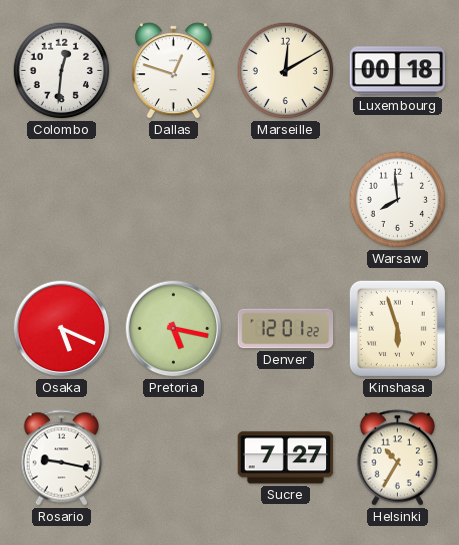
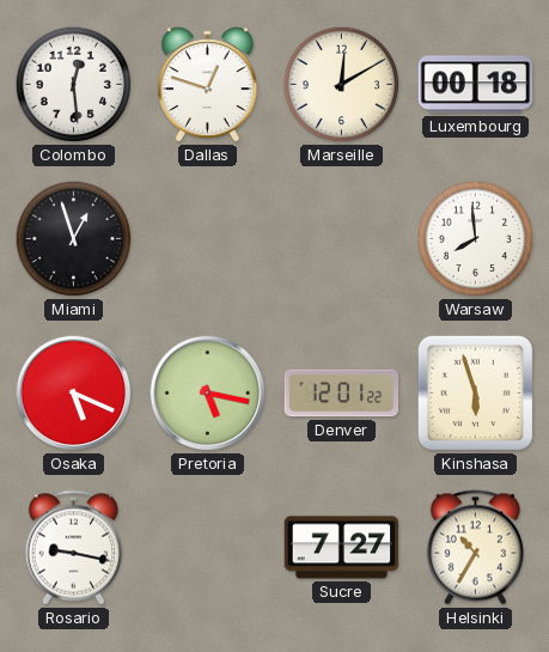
Colombo: 12:31 -> 12:29 (74, 85)
Miami: none -> 12:57 (74, 239)
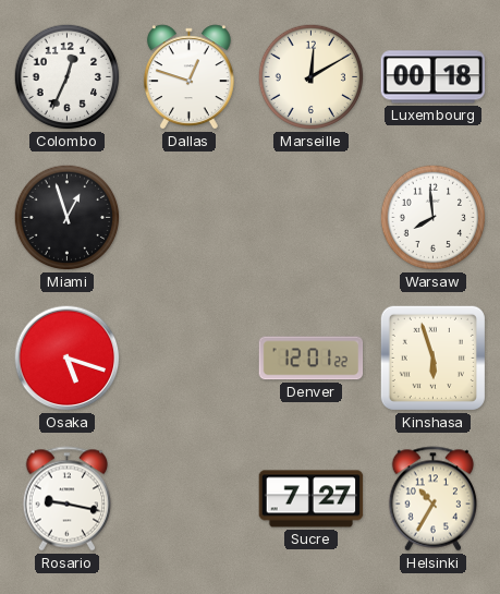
Colombo: 12:29 -> 12:34 (68, 77)
Osaka: 5:19 -> 5:18 (68, 359)
Pretoria: 5:17 -> none (208, 394)
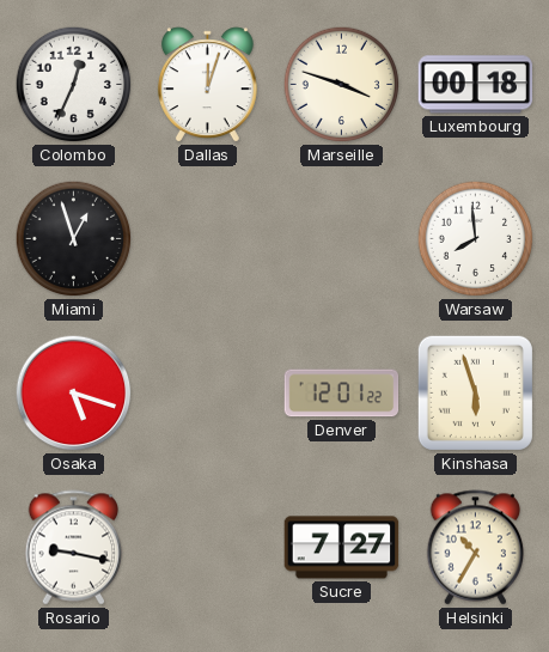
Dallas: 12:48 -> 12:03 (207, 85)
Marseille: 12:10 -> 3:48 (342, 85)
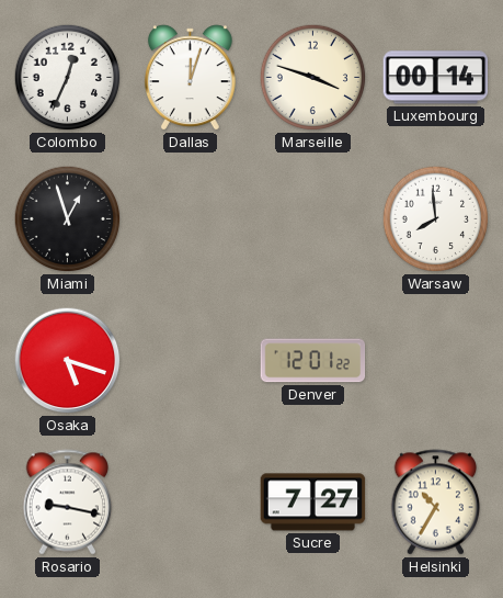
Luxembourg: 00:18 -> 00:14 (436, 78)
Kinshasa: 5:57 -> none (475, 392)
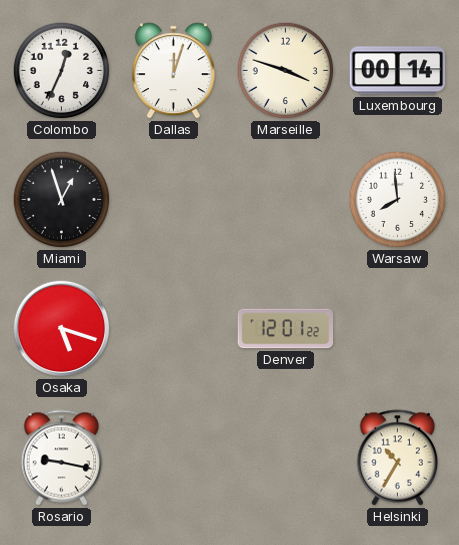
Sucre: 7:27 -> none (313, 503)
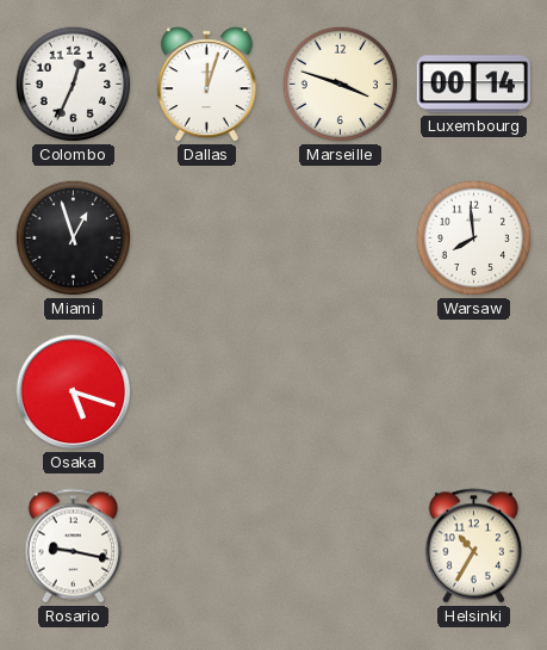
Denver: 12:01 -> none (286, 329)
